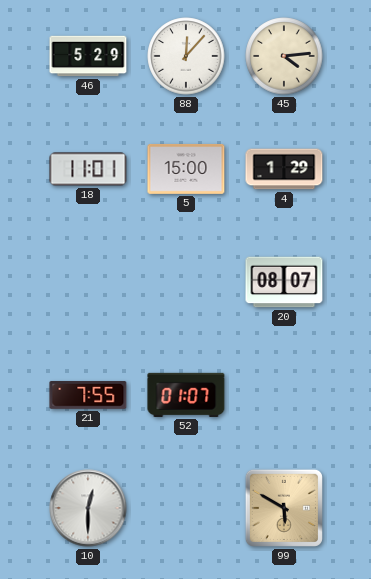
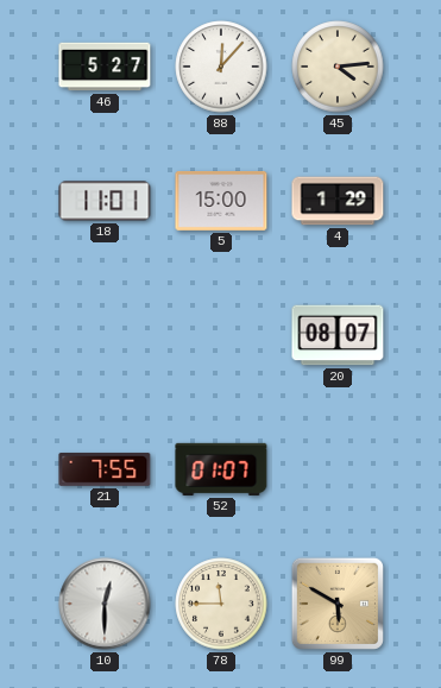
46: 5:29 -> 5:27 (105, 67)
78: none -> 11:45 (221, 604)
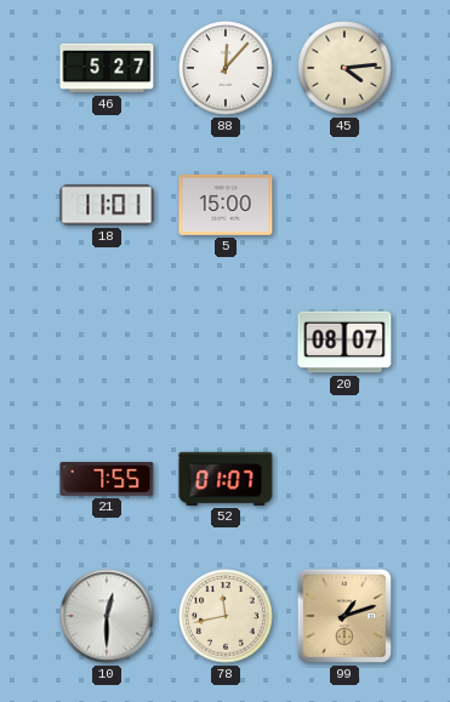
4: 1:29 -> none (338, 201)
78: 11:45 -> 11:43 (226, 616)
99: 5:50 -> 1:12 (344, 616)
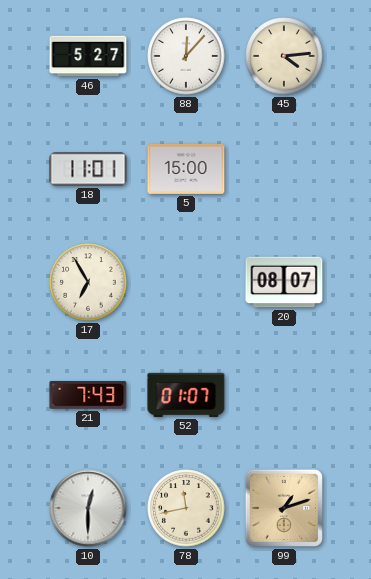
17: none -> 6:55 (88, 282)
21: 7:55 -> 7:43 (88, 395)
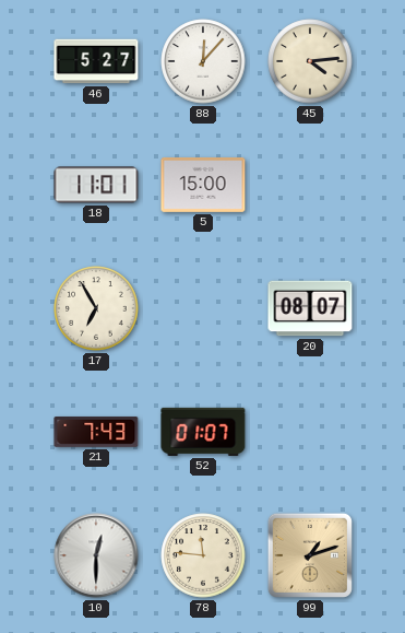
78: 11:43 -> 11:46 (203, 555)
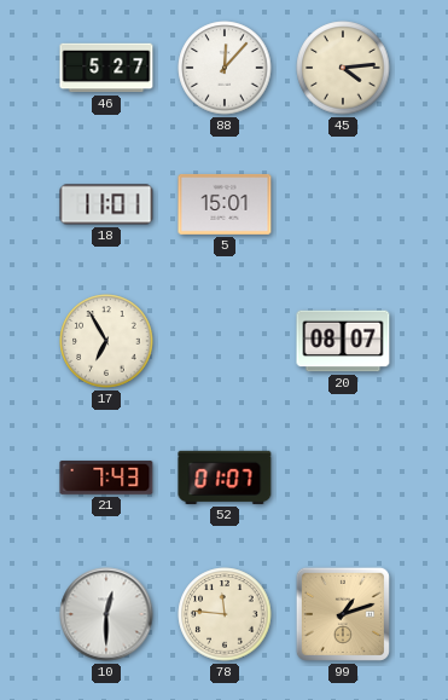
5: 15:00 -> 15:01 (225, 204)
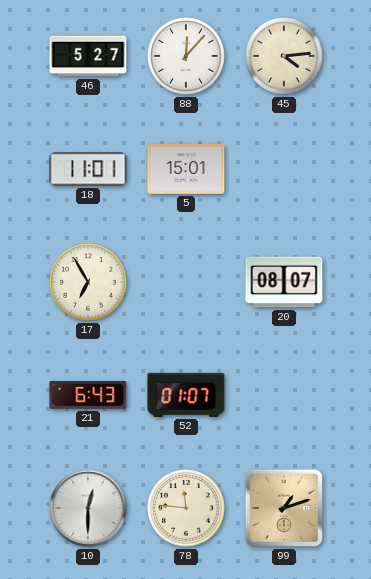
21: 7:43 -> 6:43 (88, 395)
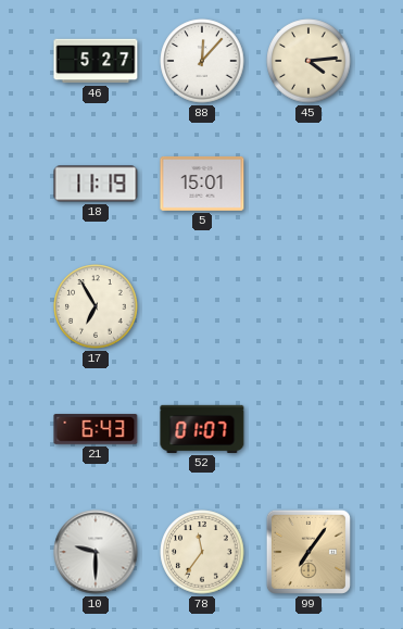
18: 11:01 -> 11:19 (96, 184)
20: 08:07 -> none (284, 282)
10: 12:30 -> 9:30 (96, 552)
78: 11:46 -> 11:36 (202, 552)
99: 1:12 -> 7:06 (308, 552)
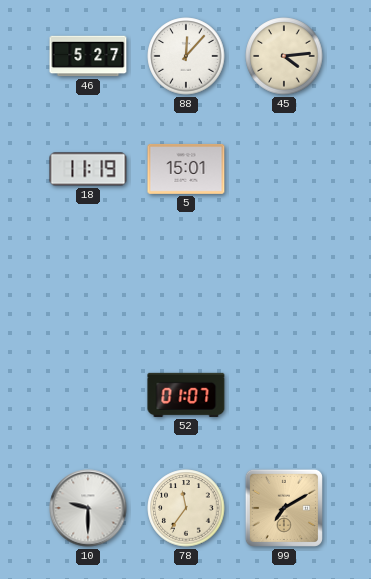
17: 6:55 -> none (96, 306)
21: 6:43 -> none (96, 429)
99: 7:06 -> 7:10 (284, 508)
